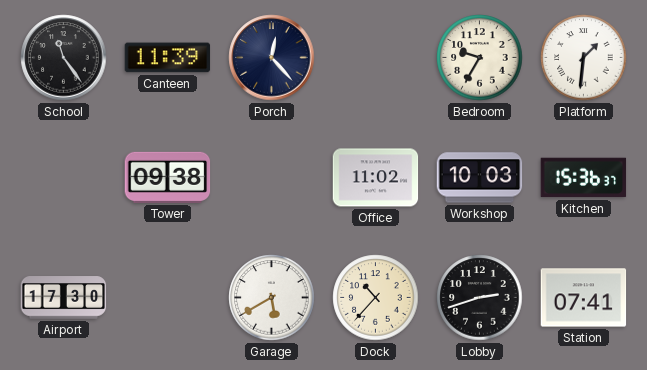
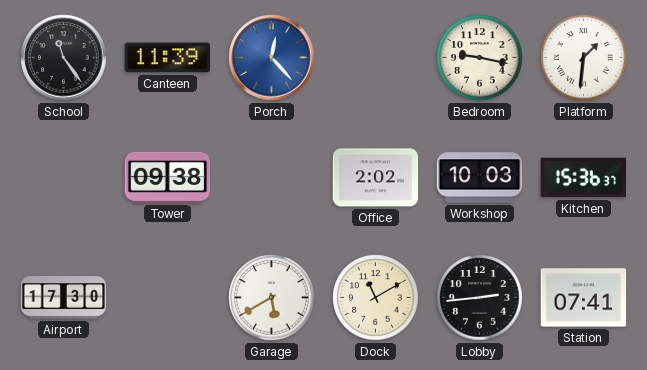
Porch dial: navy -> blue (272, 58)
Bedroom: 9:35 -> 9:17 (480, 58)
Office: 11:02 -> 2:02 (376, 178)
Dock: 10:37 -> 11:10 (376, 298)
Lobby: 2:42 -> 2:44 (480, 298)
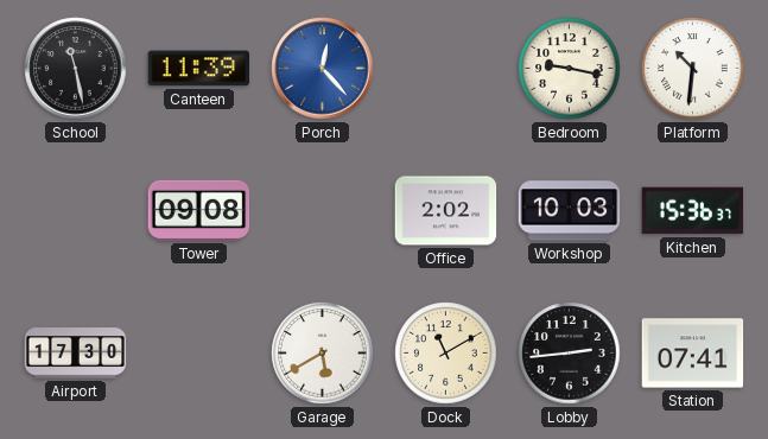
School: 11:24 -> 11:28 (76, 69)
Platform: 1:31 -> 10:31 (693, 69)
Tower: 09:38 -> 09:08 (199, 210)
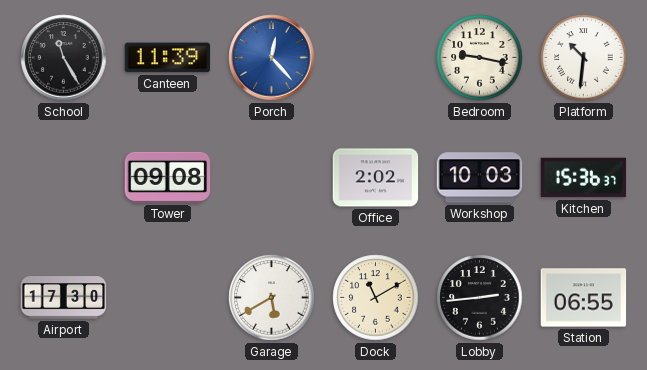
School: 11:28 -> 11:25 (64, 58)
Station: 07:41 -> 06:55 (584, 298)
